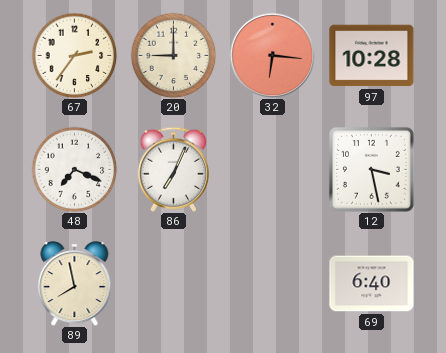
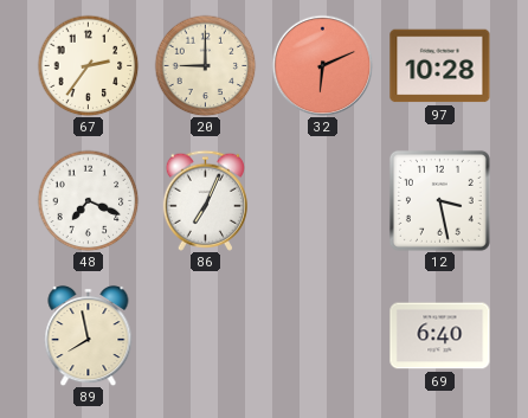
32: 6:16 -> 6:11 (322, 65)
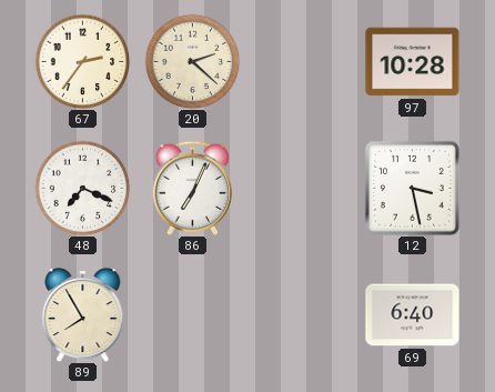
20: 9:00 -> 2:22 (192, 61)
32: 6:11 -> none (322, 65)
89: 7:58 -> 7:55 (83, 314)
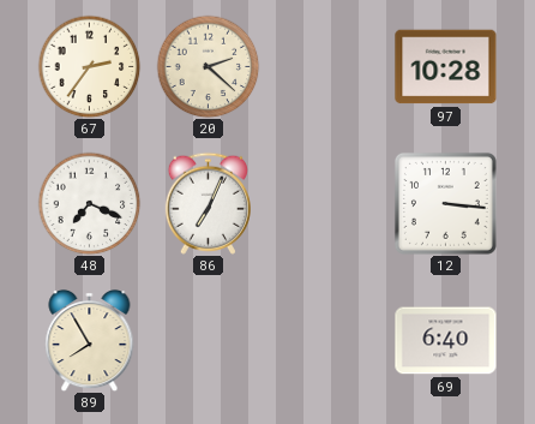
12: 3:28 -> 3:16 (445, 203)
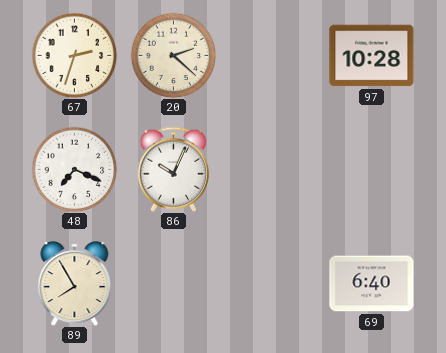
67: 2:36 -> 2:33 (74, 55)
86: 7:04 -> 10:04 (173, 169)
12: 3:16 -> none (445, 203)
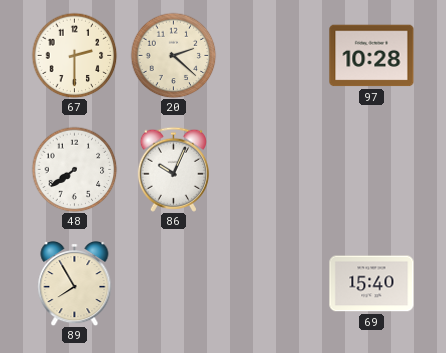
67: 2:33 -> 2:30 (74, 55)
48: 7:19 -> 7:39 (74, 169)
69: 6:40 -> 15:40 (372, 284)
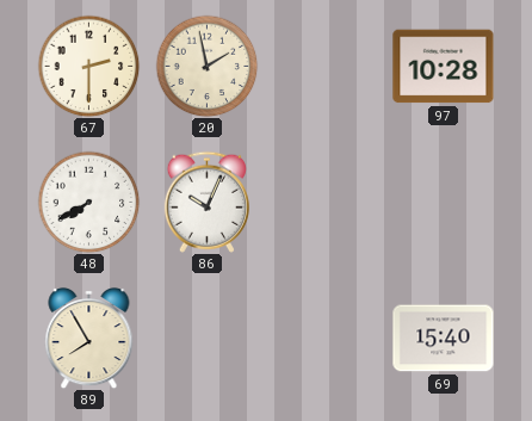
20: 2:22 -> 1:58 (206, 66)
48: 7:39 -> 7:40 (88, 202)
